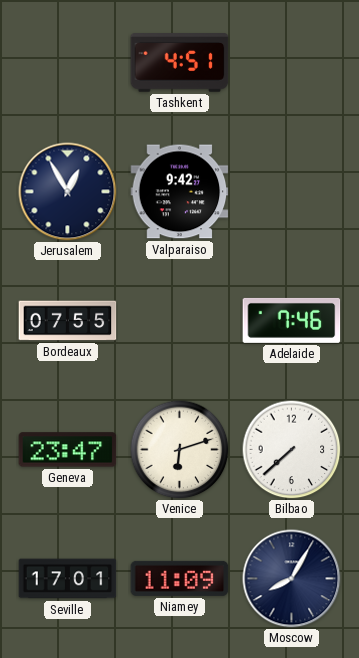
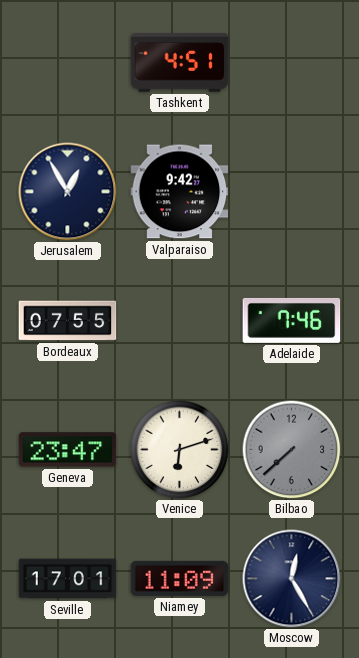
Bilbao dial: white -> grey (292, 450)
Moscow: 8:05 -> 12:25 (292, 579)
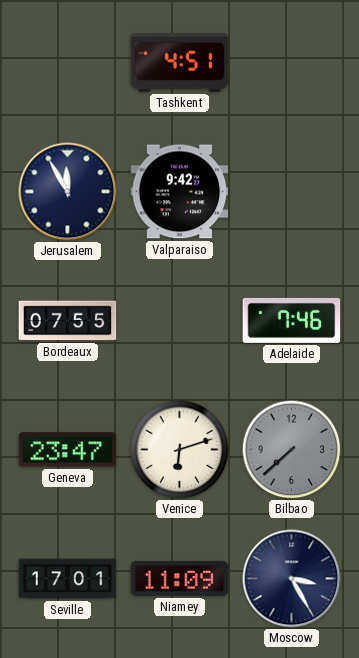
Jerusalem: 12:55 -> 11:55 (68, 192)
Moscow: 12:25 -> 3:25 (292, 579)
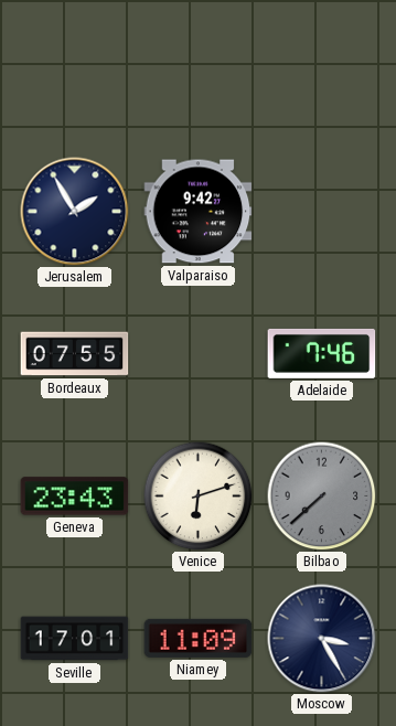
Tashkent: 4:51 -> none (180, 63)
Jerusalem: 11:55 -> 1:55 (75, 212)
Geneva: 23:47 -> 23:43 (75, 497)
